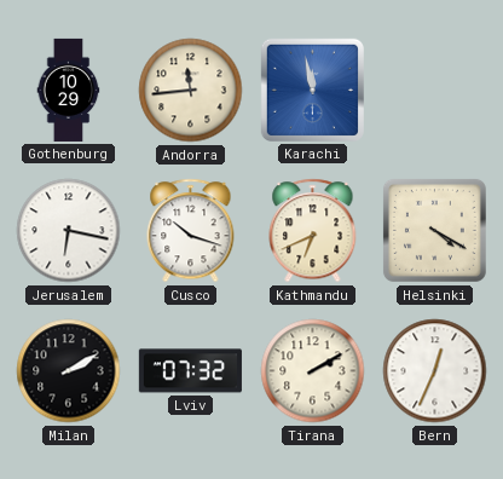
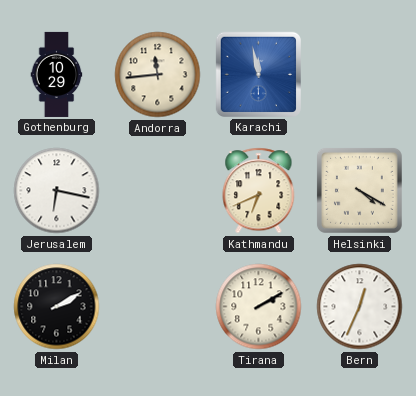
Cusco: 10:18 -> none (191, 231)
Lviv: 07:32 -> none (190, 371)
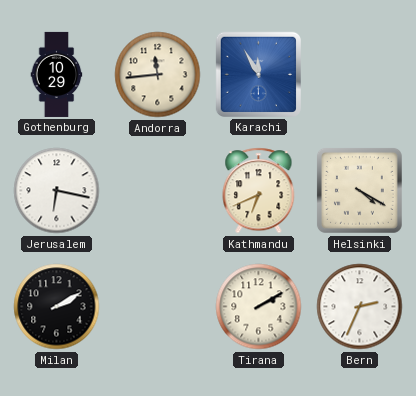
Karachi: 11:58 -> 11:55 (258, 74)
Bern: 12:34 -> 2:34 (360, 307)
